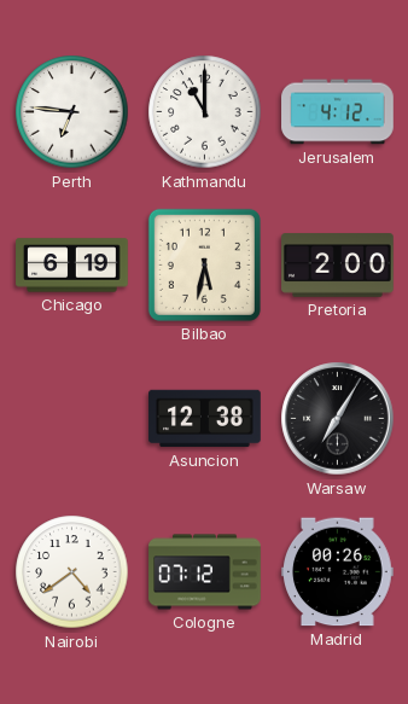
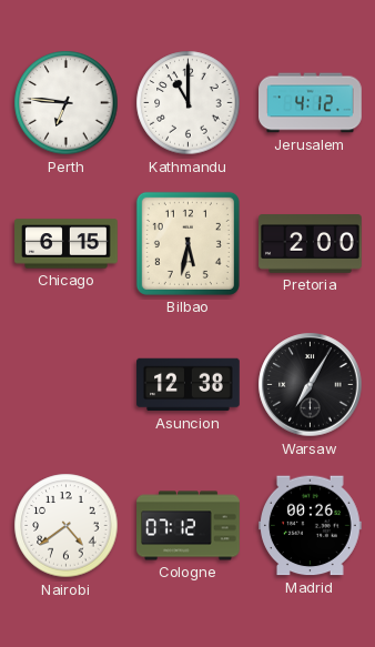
Chicago: 6:19 -> 6:15 (67, 244)
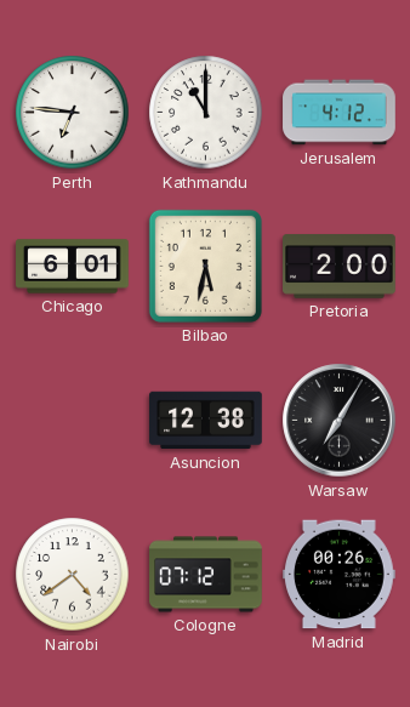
Chicago: 6:15 -> 6:01 (73, 267)
